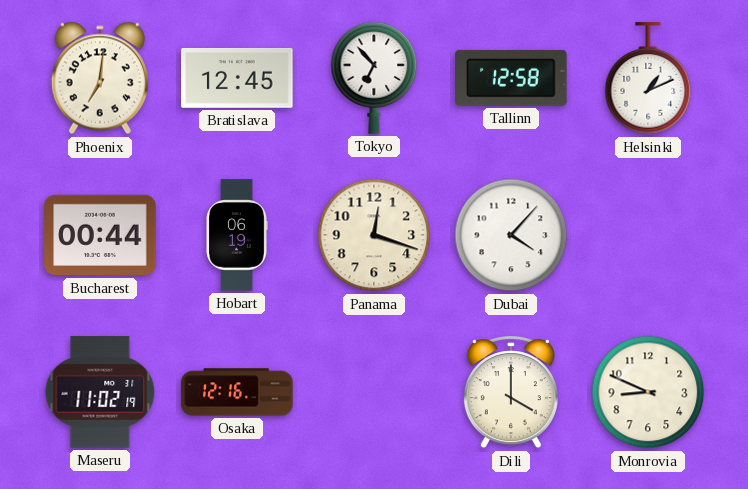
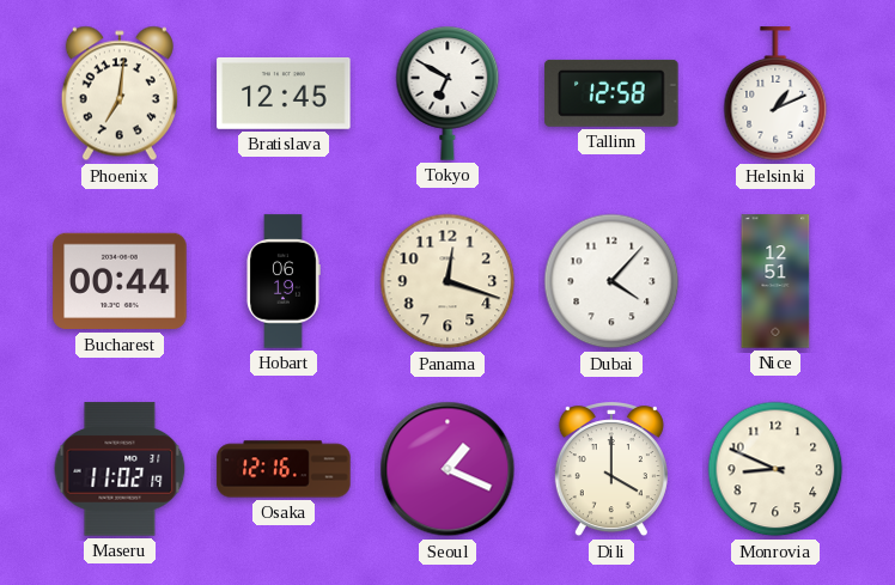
Tokyo: 6:53 -> 6:50 (447, 93)
Nice: none -> 12:51 (775, 281)
Seoul: none -> 1:19 (447, 469)
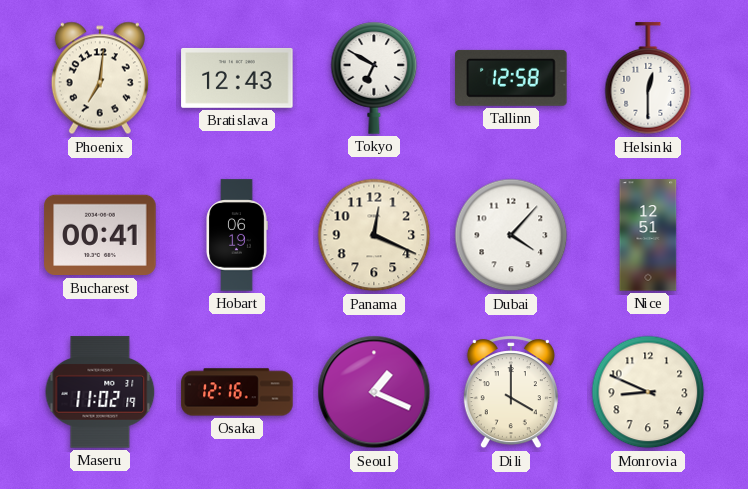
Bratislava: 12:45 -> 12:43 (237, 78)
Helsinki: 1:11 -> 12:30 (648, 79)
Bucharest: 00:44 -> 00:41 (100, 235)
Panama: 12:18 -> 12:19 (374, 235)
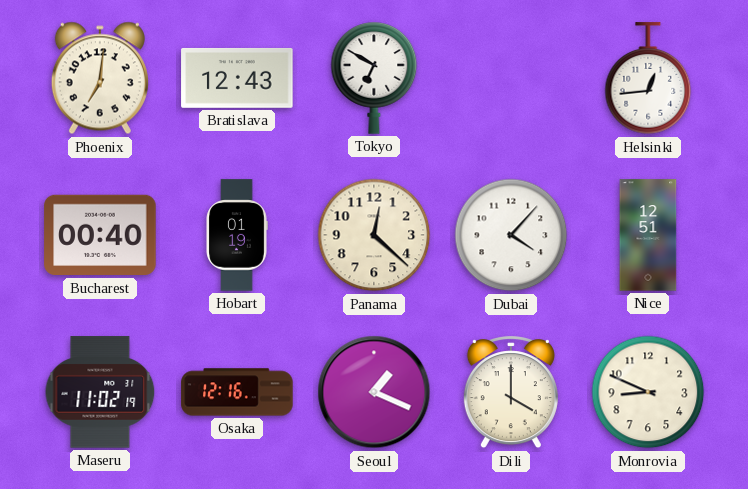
Tallinn: 12:58 -> none (511, 78)
Helsinki: 12:30 -> 12:44 (648, 79)
Bucharest: 00:41 -> 00:40 (100, 235)
Hobart: 06:19 -> 01:19 (237, 235)
Panama: 12:19 -> 12:22 (374, 235)
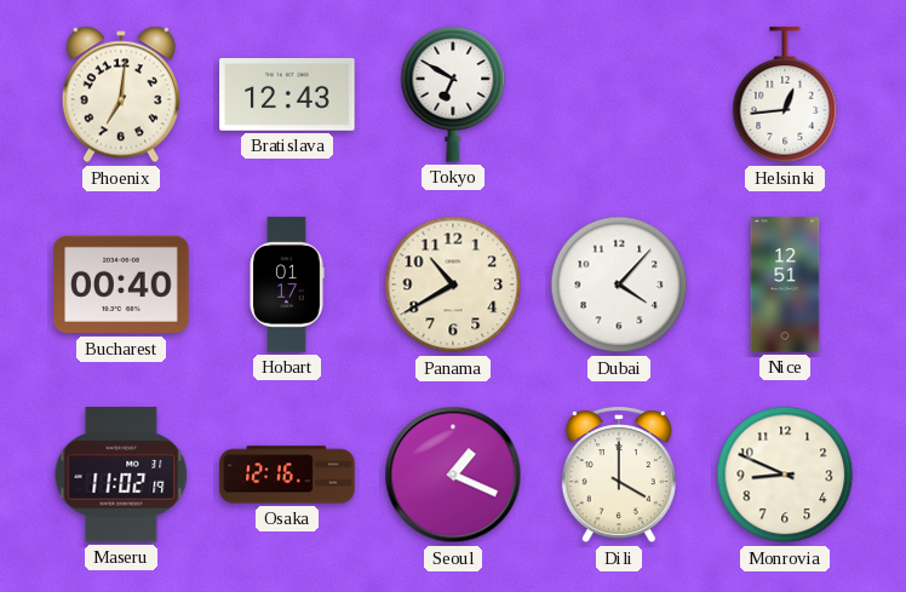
Hobart: 01:19 -> 01:17 (287, 284)
Panama: 12:22 -> 10:40 (453, 284)
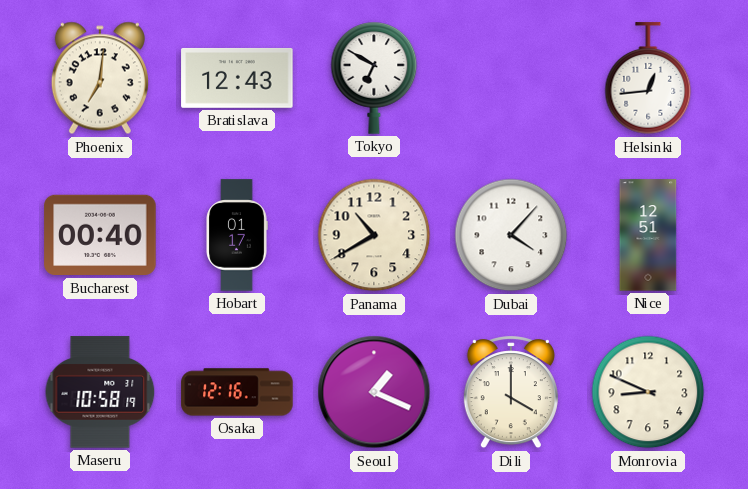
Maseru: 11:02 -> 10:58 (100, 392)
